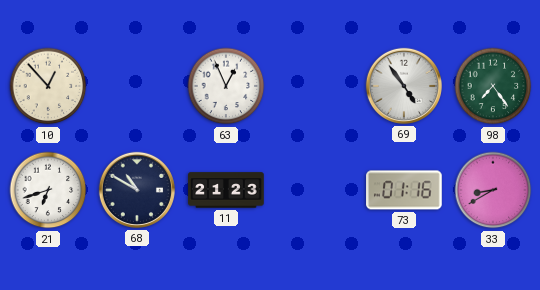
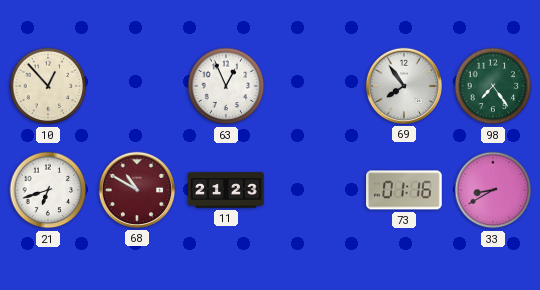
69: 4:54 -> 7:54 (404, 86)
68 dial: navy -> burgundy (137, 190)
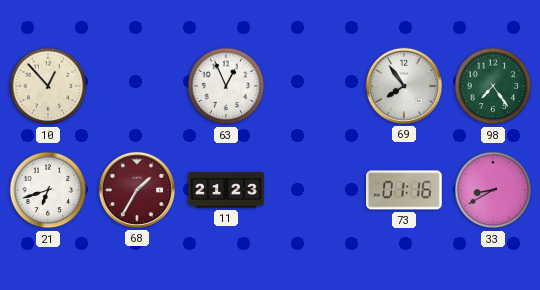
68: 10:50 -> 1:35 (137, 190)
